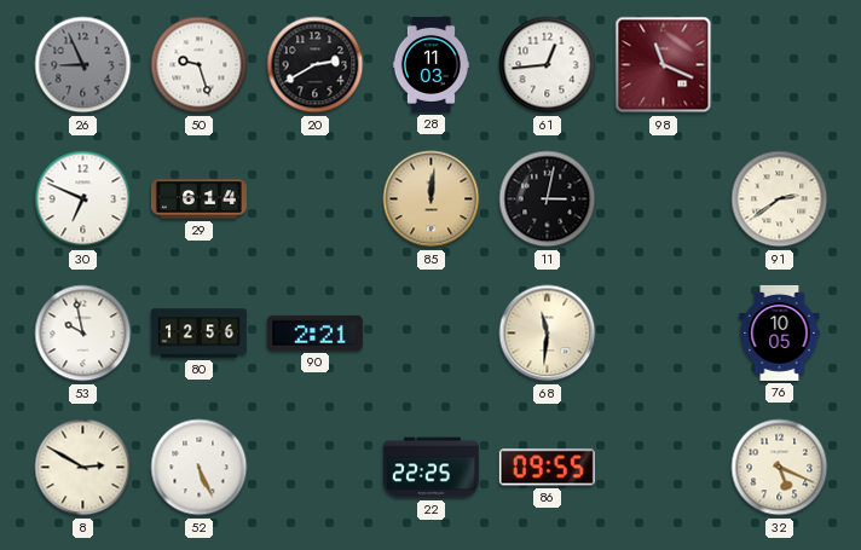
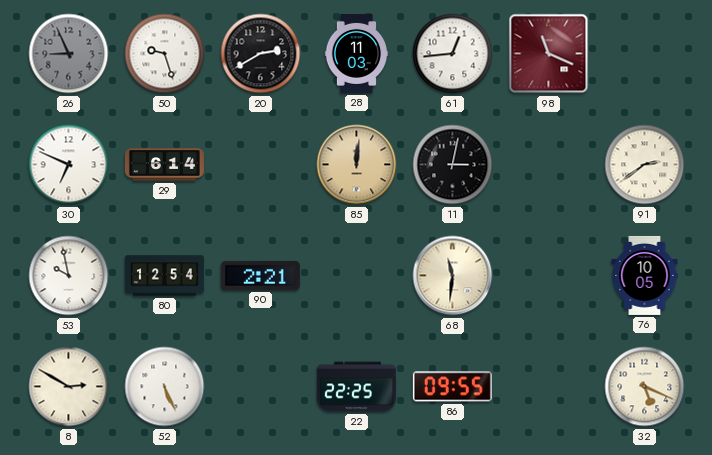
80: 12:56 -> 12:54 (164, 276)
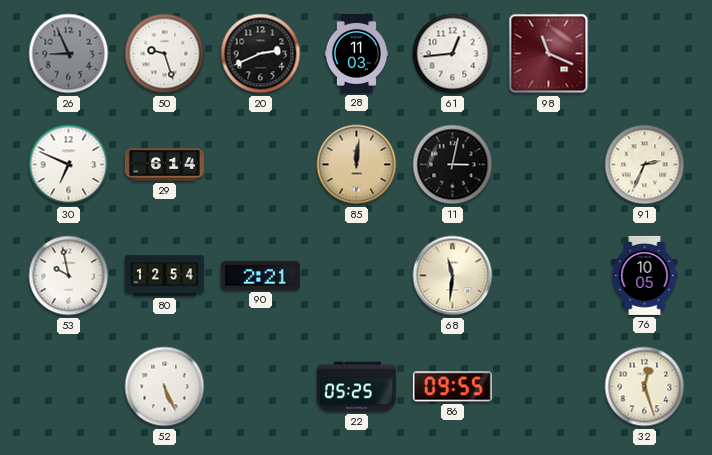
20: 2:40 -> 2:41 (261, 54)
91: 2:39 -> 2:34 (645, 165)
8: 2:50 -> none (69, 387)
22: 22:25 -> 05:25 (356, 387)
32: 5:19 -> 12:27 (645, 387)
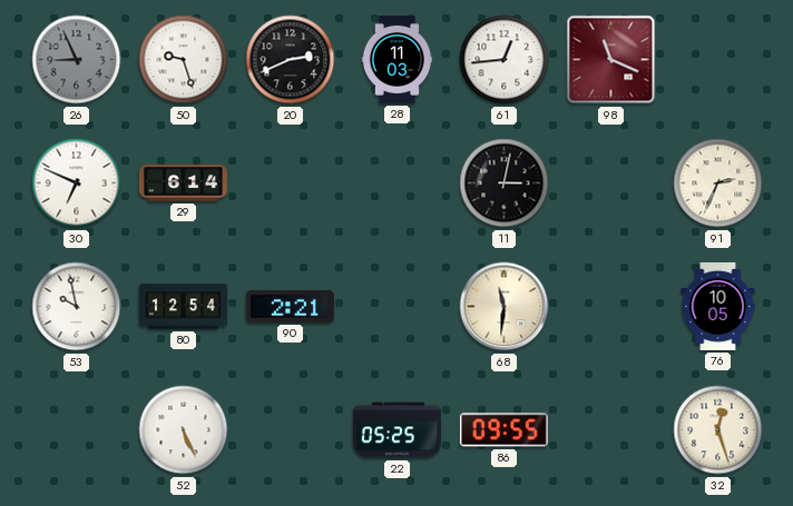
85: 12:01 -> none (357, 165)
